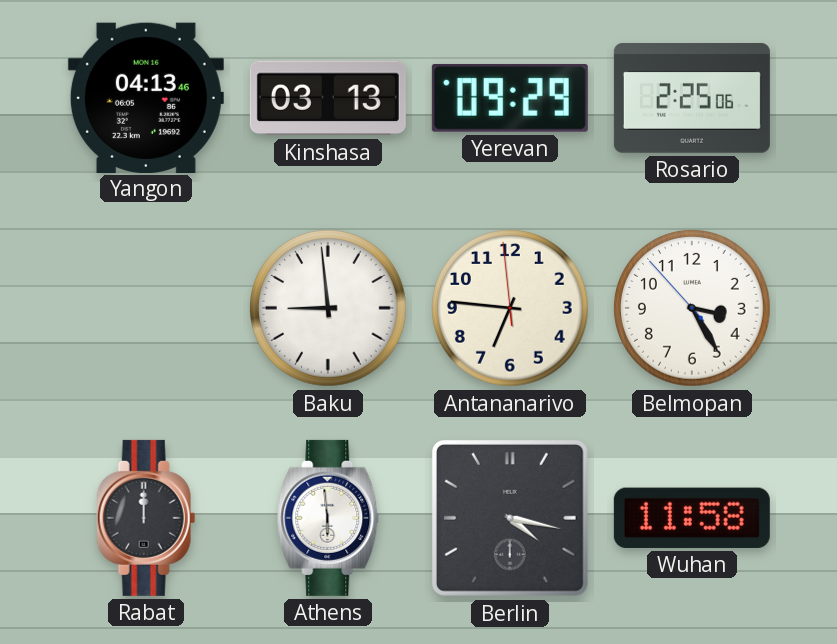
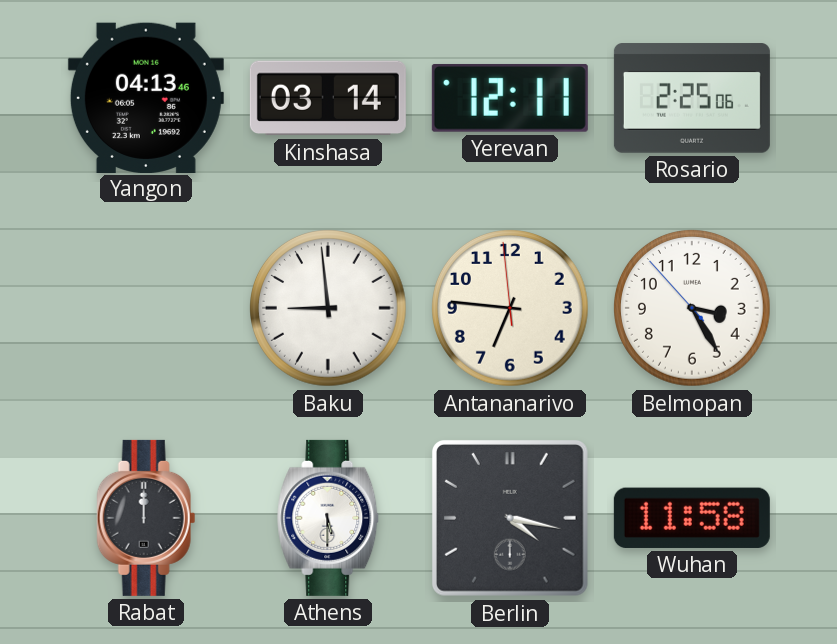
Kinshasa: 03:13 -> 03:14 (328, 98)
Yerevan: 09:29 -> 12:11 (510, 98)
Athens: 5:59 -> 5:30 (329, 518)
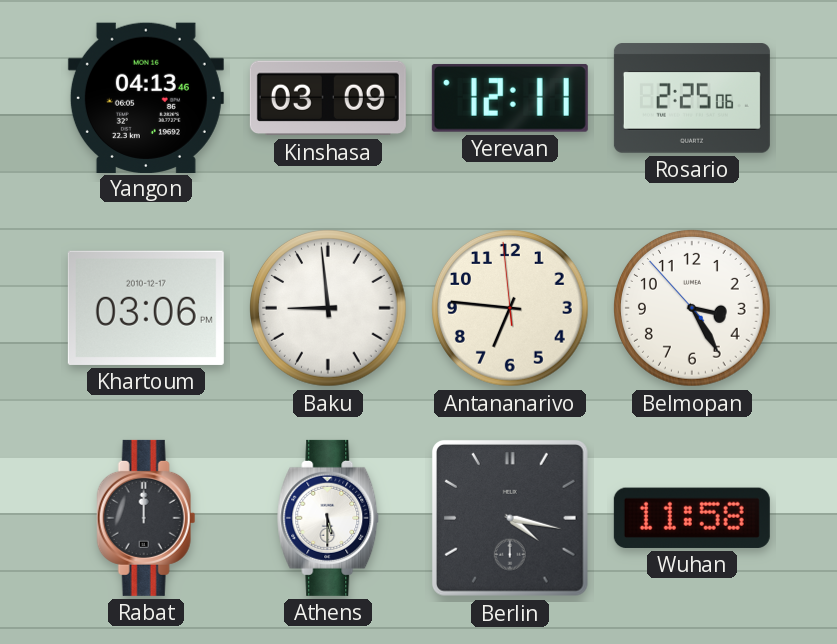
Kinshasa: 03:14 -> 03:09 (328, 98)
Khartoum: none -> 03:06 (146, 308)
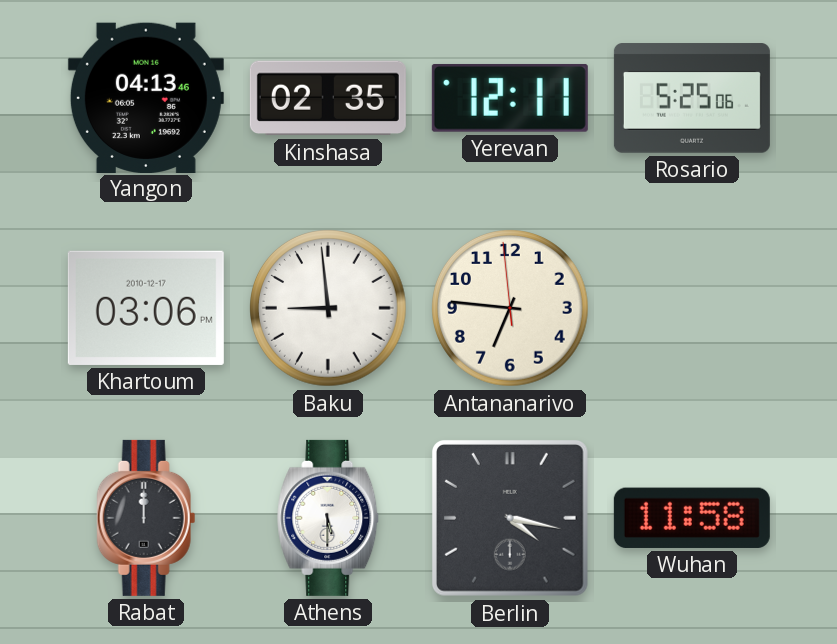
Kinshasa: 03:09 -> 02:35 (328, 98)
Rosario: 2:25 -> 5:25 (692, 98)
Belmopan: 3:24 -> none (693, 309)
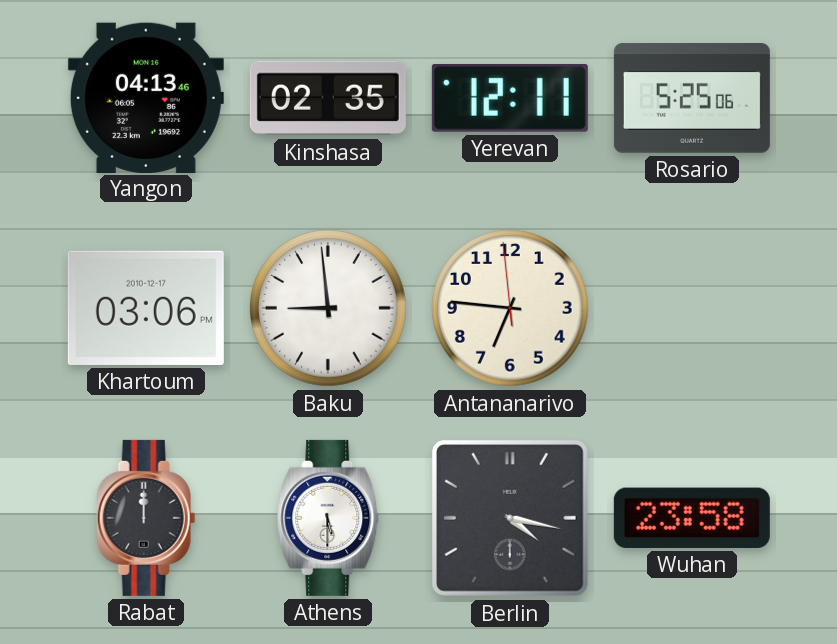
Wuhan: 11:58 -> 23:58 (692, 518)
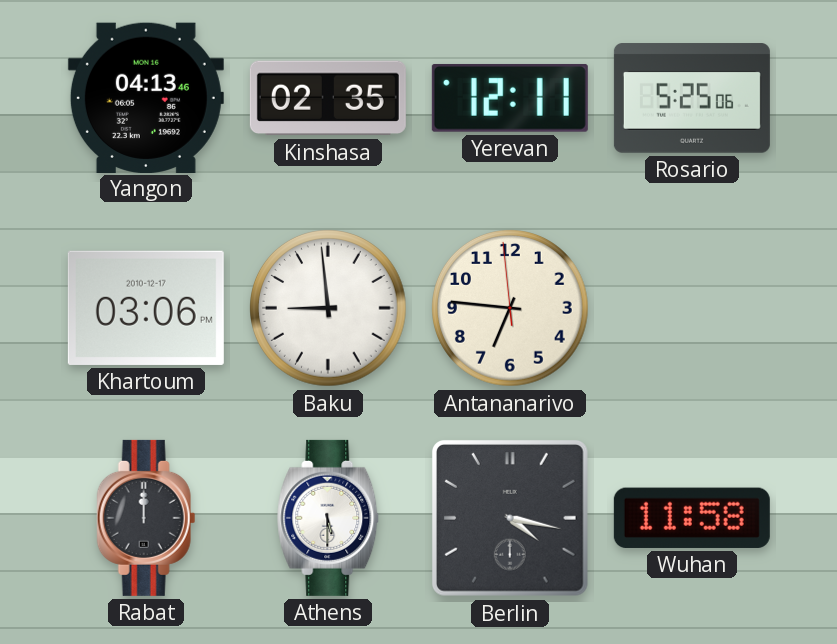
Wuhan: 23:58 -> 11:58 (692, 518)
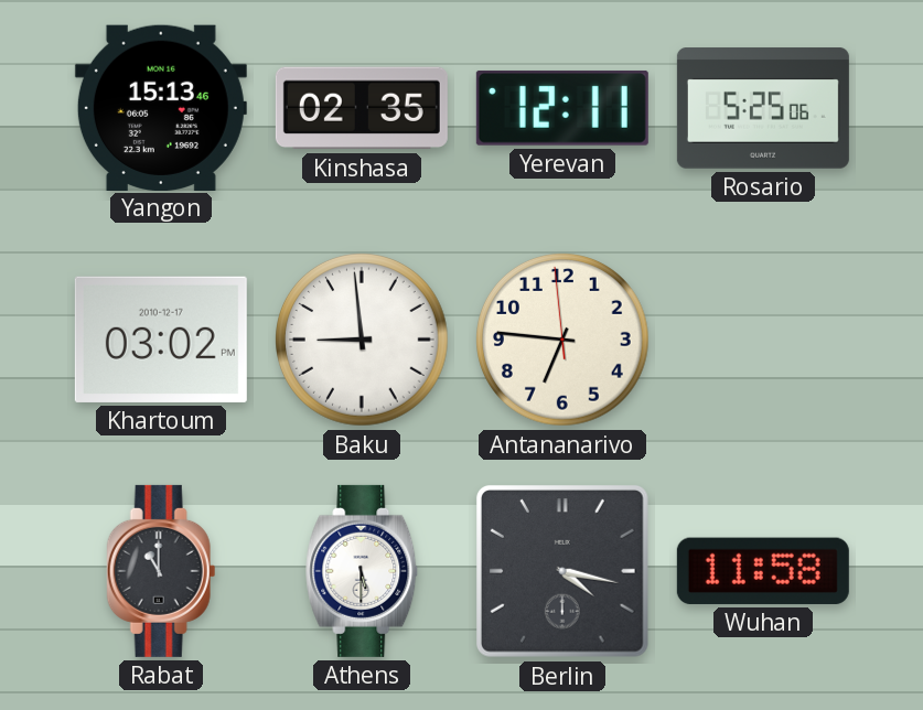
Yangon: 04:13 -> 15:13 (161, 107)
Khartoum: 03:06 -> 03:02 (161, 340)
Rabat: 12:00 -> 11:00 (161, 571)
